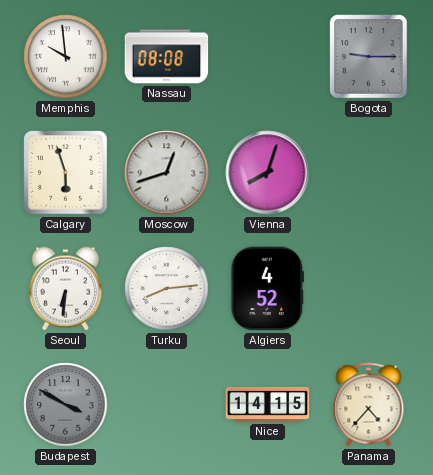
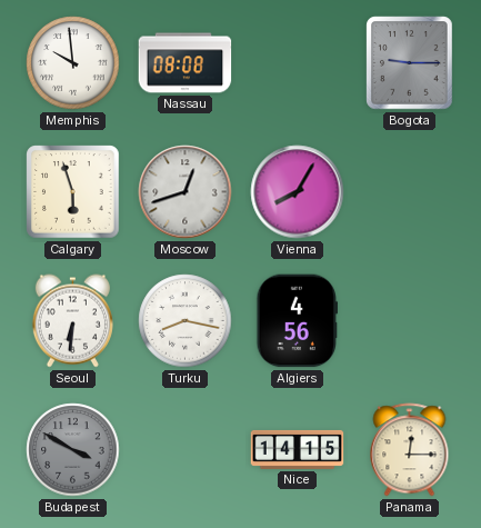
Vienna: 8:03 -> 8:05 (298, 192)
Turku: 8:14 -> 8:17 (186, 321)
Algiers: 4:52 -> 4:56 (297, 321)
Panama: 4:37 -> 12:15 (410, 450)
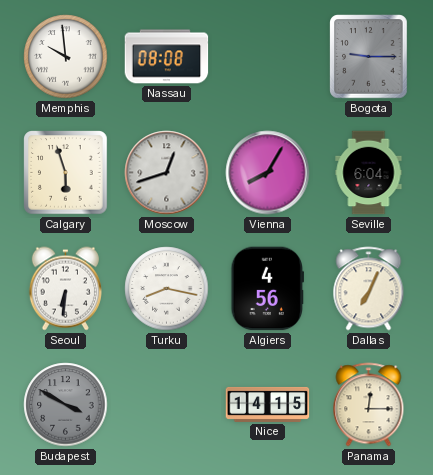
Seville: none -> 6:04 (369, 173)
Dallas: none -> 7:04 (369, 289)
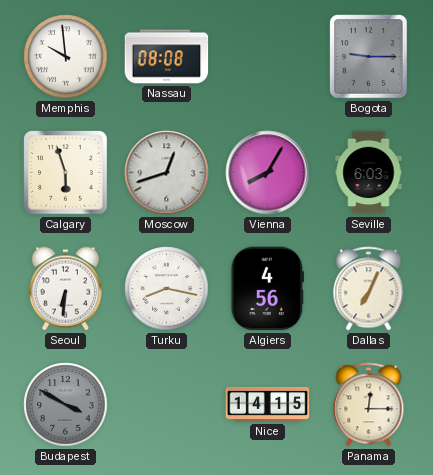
Seville: 6:04 -> 6:03 (369, 173)
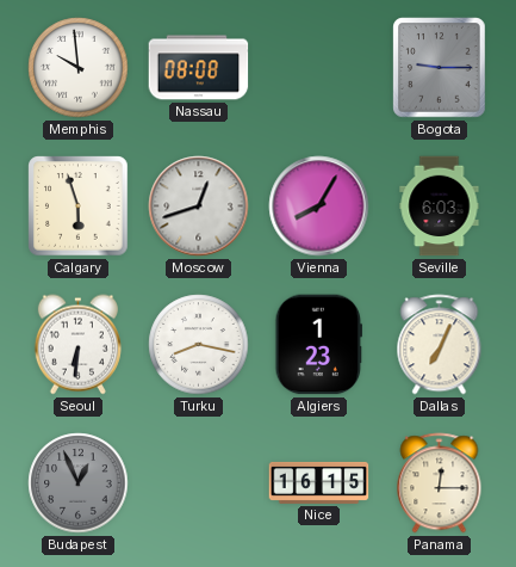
Algiers: 4:56 -> 1:23 (318, 345)
Budapest: 3:50 -> 12:56 (79, 483)
Nice: 14:15 -> 16:15 (319, 482)
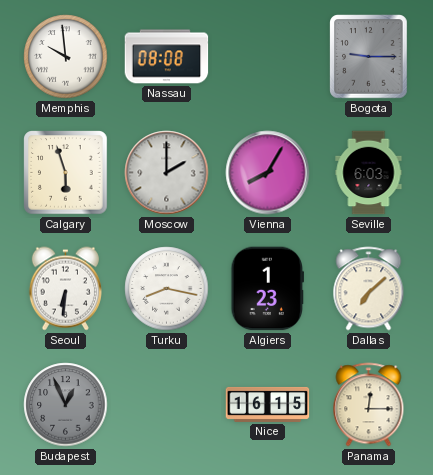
Moscow: 12:42 -> 2:00 (167, 173)
Dallas: 7:04 -> 7:08 (369, 289)
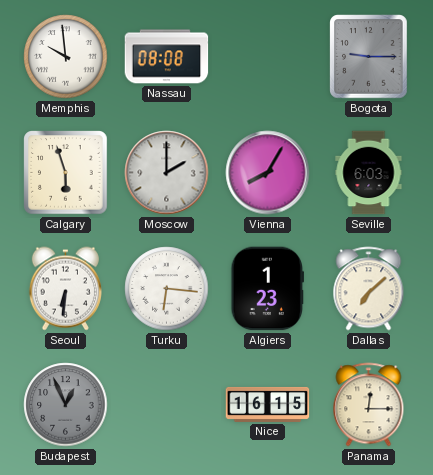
Turku: 8:17 -> 6:16 (167, 289)
